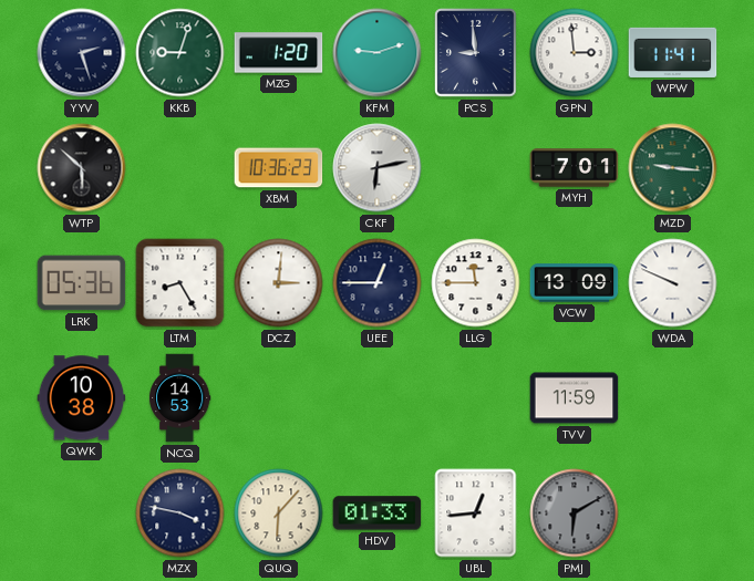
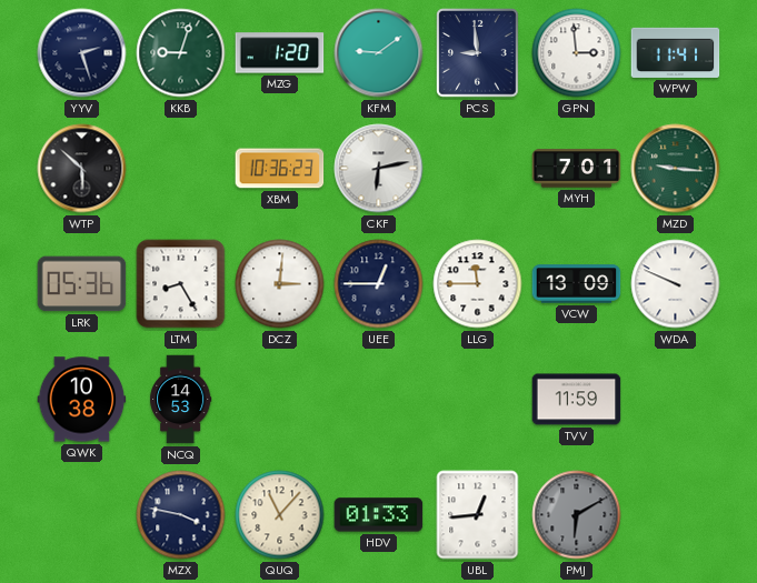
KFM: 9:12 -> 9:09 (379, 53)
QUQ: 6:07 -> 11:07 (280, 515)
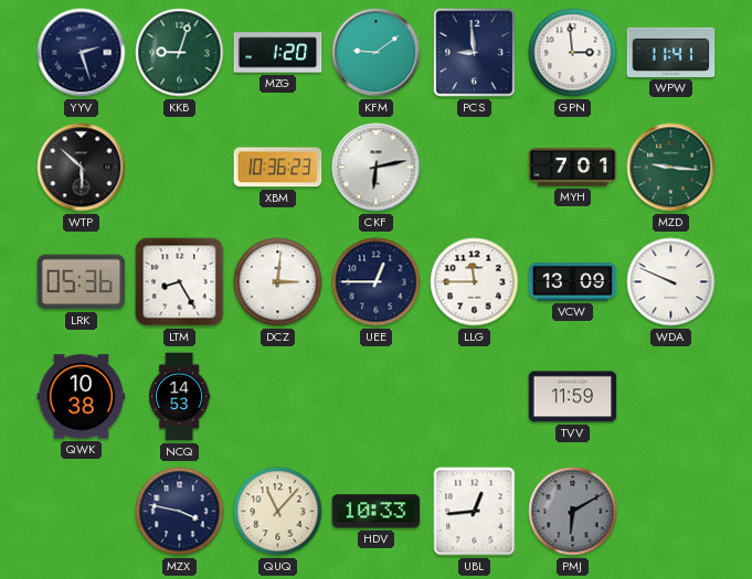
HDV: 01:33 -> 10:33 (377, 512)
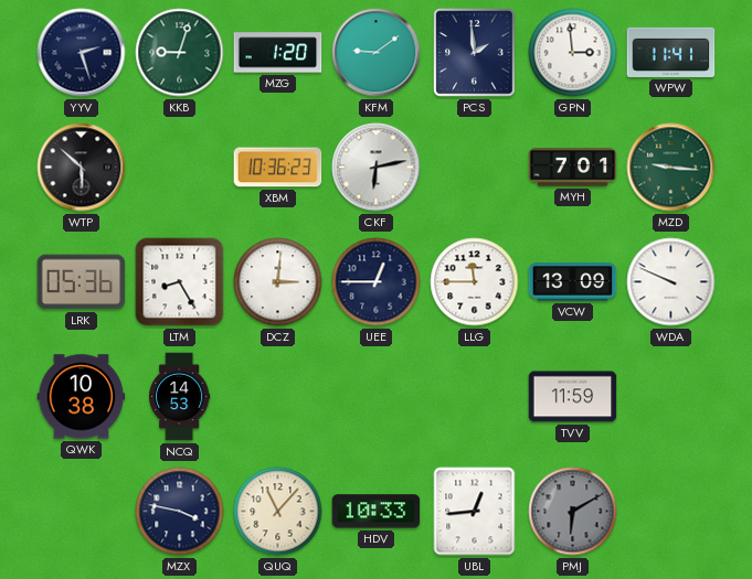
PCS: 8:59 -> 1:59 (475, 53)
